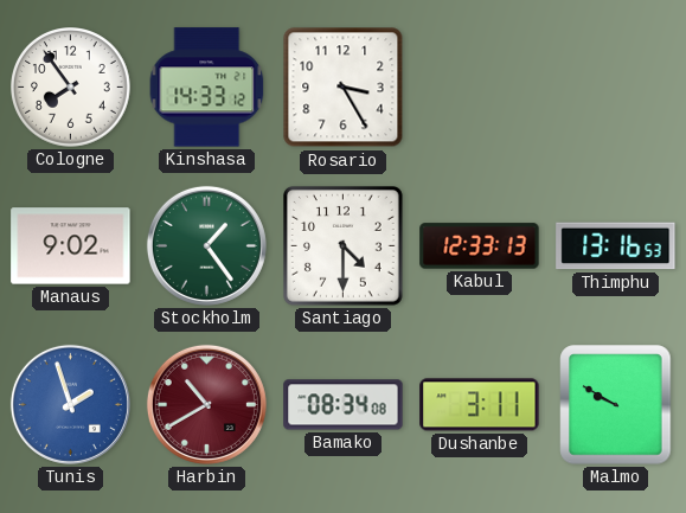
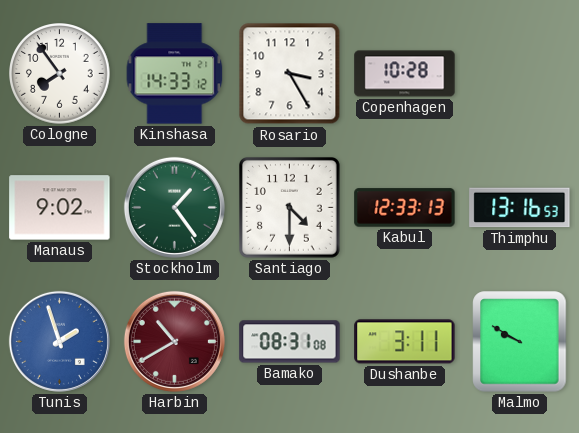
Copenhagen: none -> 10:28 (405, 74)
Bamako: 08:34 -> 08:31 (290, 342)
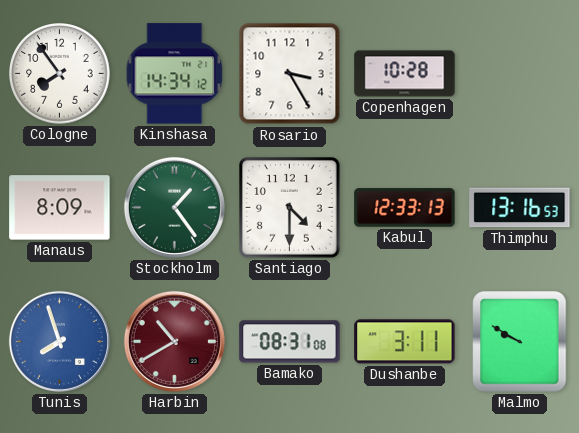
Kinshasa: 14:33 -> 14:34 (175, 74)
Manaus: 9:02 -> 8:09 (60, 208)
Tunis: 1:57 -> 7:57 (59, 341)
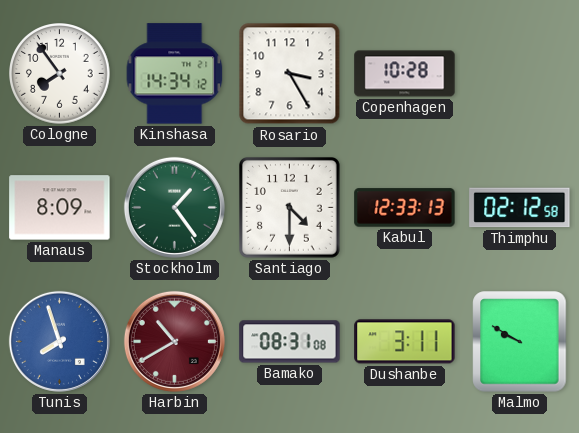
Thimphu: 13:16 -> 02:12 (520, 208)
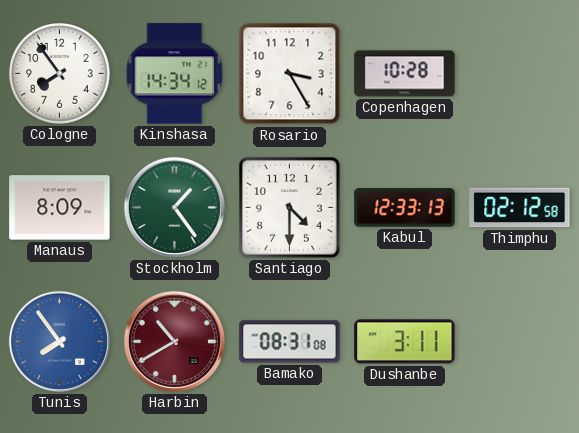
Tunis: 7:57 -> 7:54 (59, 341)
Malmo: 9:50 -> none (520, 342)
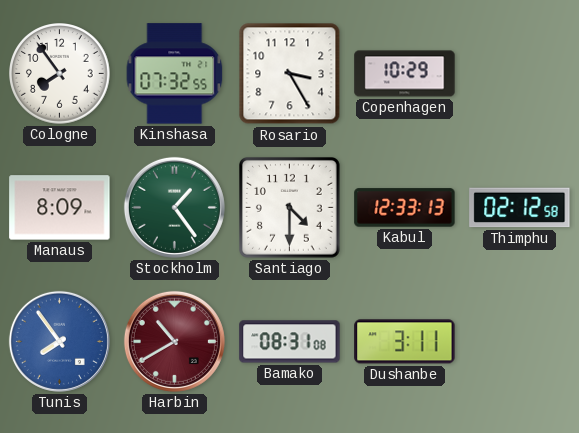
Kinshasa: 14:34 -> 07:32 (175, 74)
Copenhagen: 10:28 -> 10:29 (405, 74)
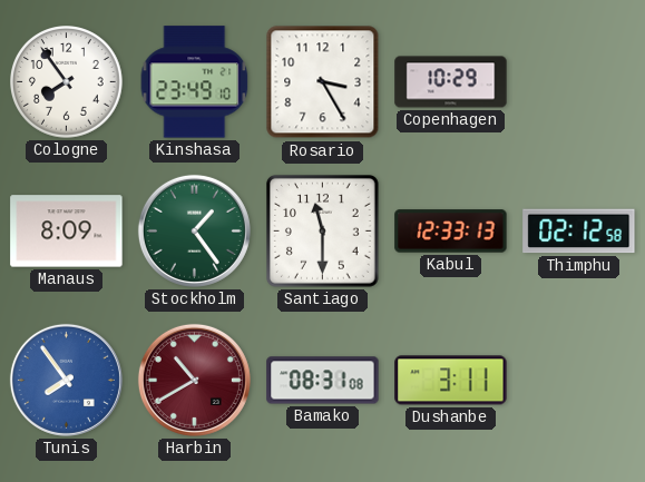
Kinshasa: 07:32 -> 23:49 (195, 82)
Santiago: 4:30 -> 11:30 (323, 232)
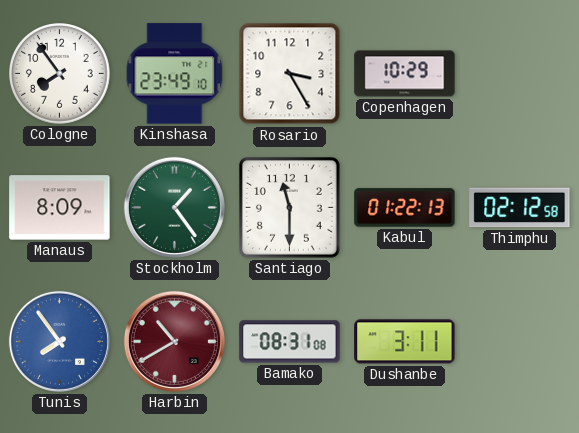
Kabul: 12:33 -> 01:22 (405, 208)
